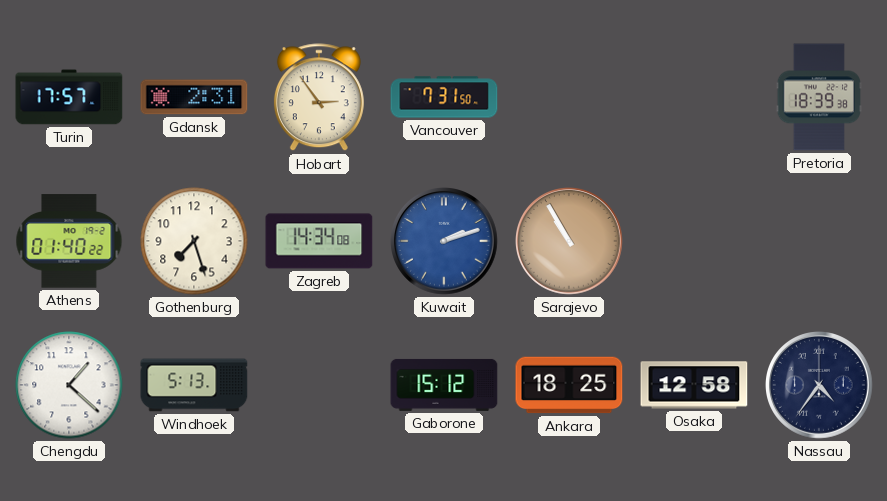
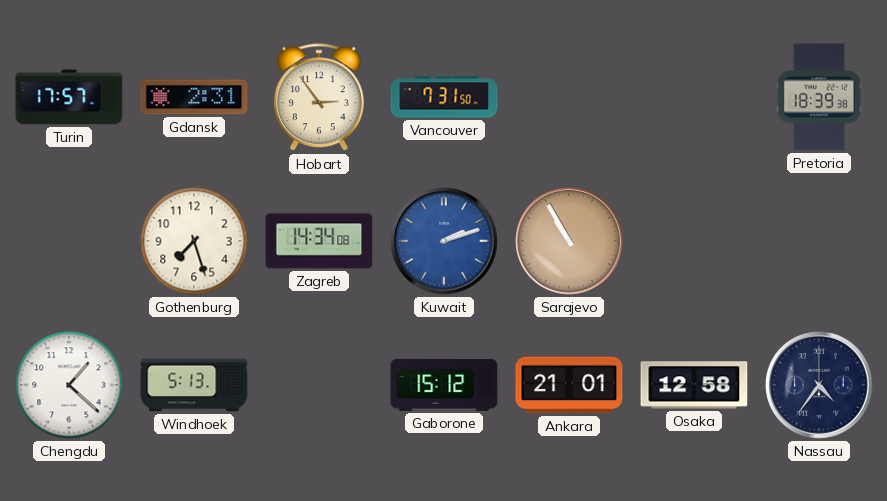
Athens: 01:40 -> none (69, 241)
Ankara: 18:25 -> 21:01 (569, 385)
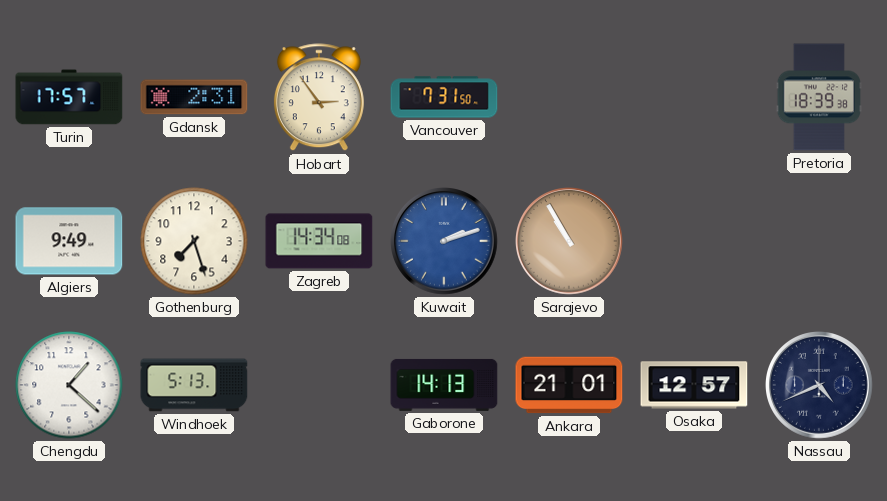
Algiers: none -> 9:49 (69, 241)
Gaborone: 15:12 -> 14:13 (444, 385)
Osaka: 12:58 -> 12:57 (694, 385)
Nassau: 4:36 -> 4:41 (820, 386)
